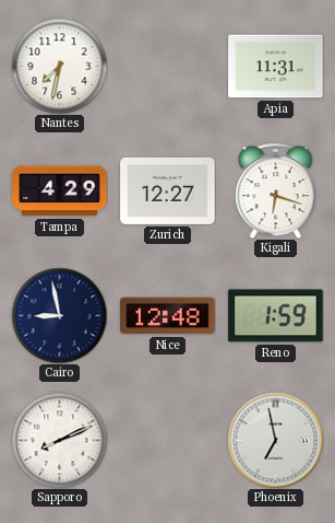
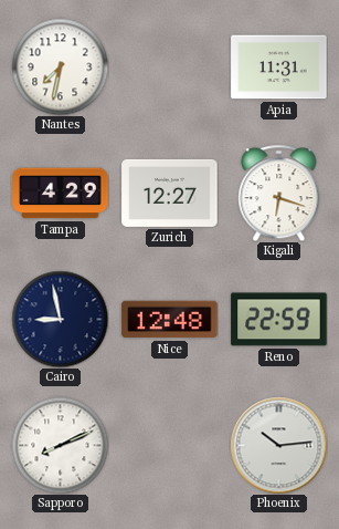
Reno: 1:59 -> 22:59 (279, 320)
Phoenix: 6:58 -> 10:14 (278, 445)
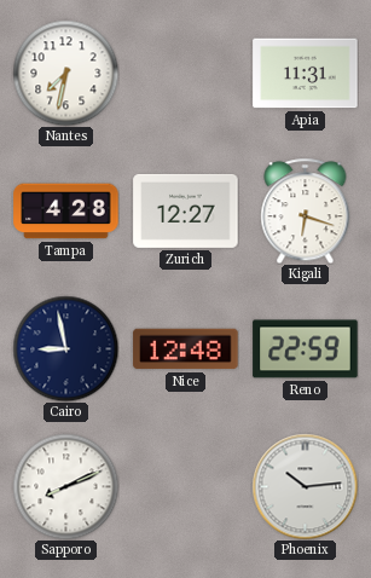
Tampa: 4:29 -> 4:28 (66, 212)
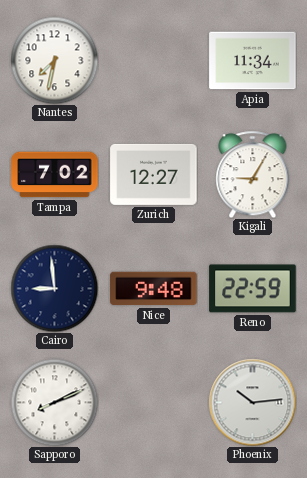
Apia: 11:31 -> 11:34 (253, 61)
Tampa: 4:28 -> 7:02 (55, 175)
Kigali: 6:18 -> 9:05 (253, 174)
Cairo: 8:58 -> 8:59 (54, 288)
Nice: 12:48 -> 9:48 (154, 289)
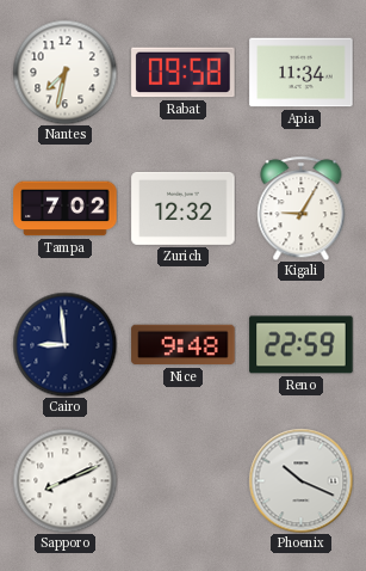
Rabat: none -> 09:58 (184, 73)
Zurich: 12:27 -> 12:32 (184, 208)
Phoenix: 10:14 -> 10:19 (300, 480)
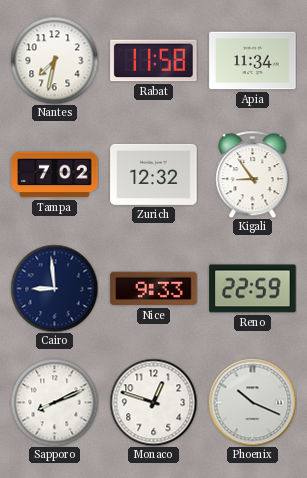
Rabat: 09:58 -> 11:58 (154, 61)
Kigali: 9:05 -> 8:54 (253, 174)
Nice: 9:48 -> 9:33 (154, 289)
Monaco: none -> 12:48 (153, 402)
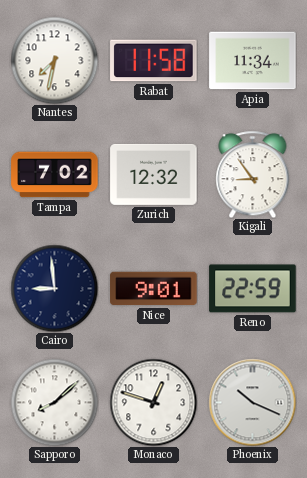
Nice: 9:33 -> 9:01 (154, 289)
Sapporo: 8:11 -> 8:08 (54, 402)
